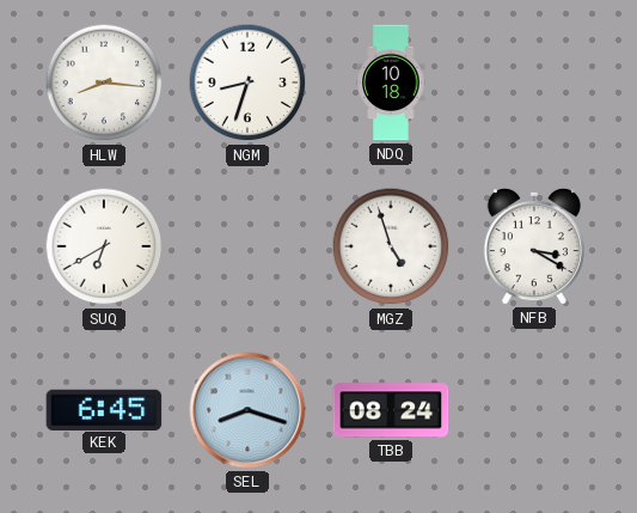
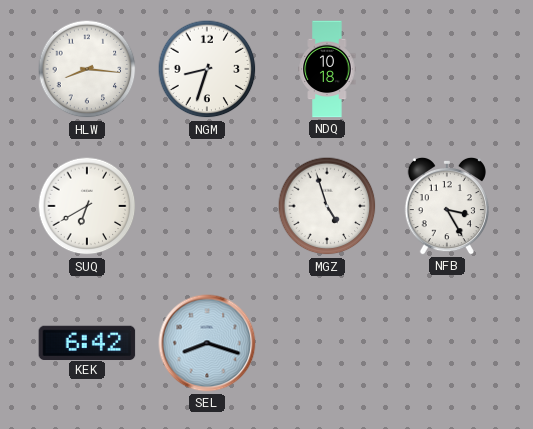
NFB: 3:20 -> 3:25 (447, 206)
KEK: 6:45 -> 6:42 (87, 342)
TBB: 08:24 -> none (391, 410)
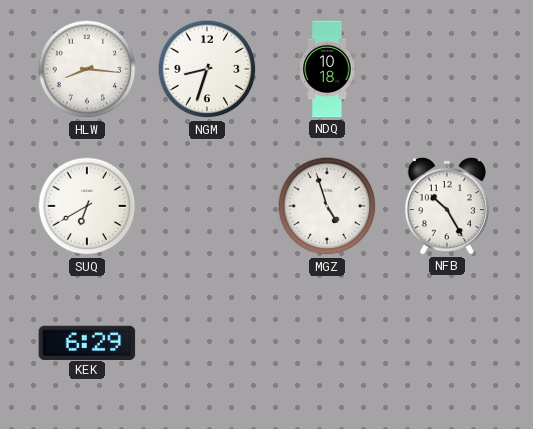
NFB: 3:25 -> 10:25 (447, 206)
KEK: 6:42 -> 6:29 (87, 342)
SEL: 8:18 -> none (207, 343)
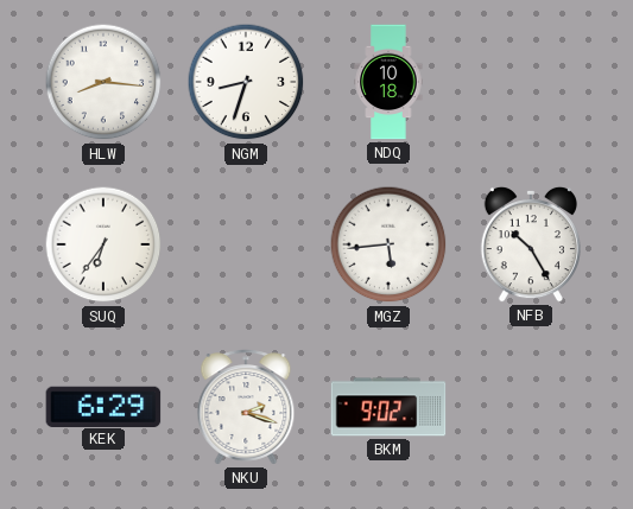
SUQ: 6:40 -> 6:36 (103, 244)
MGZ: 4:57 -> 5:44 (388, 244)
NKU: none -> 2:18 (246, 407)
BKM: none -> 9:02 (388, 407)
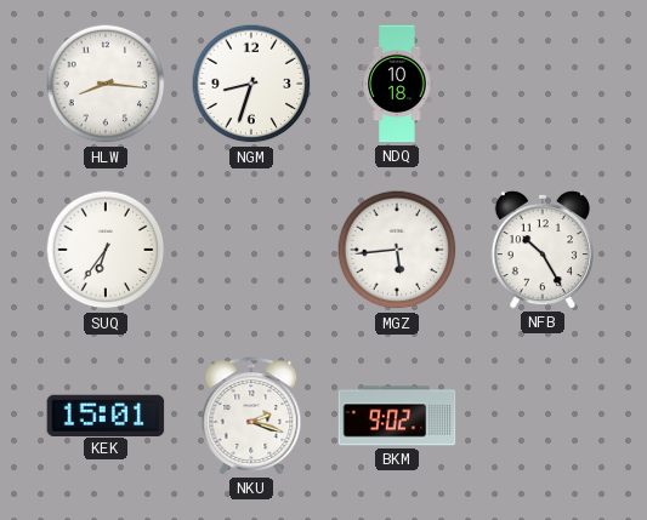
KEK: 6:29 -> 15:01 (106, 415)
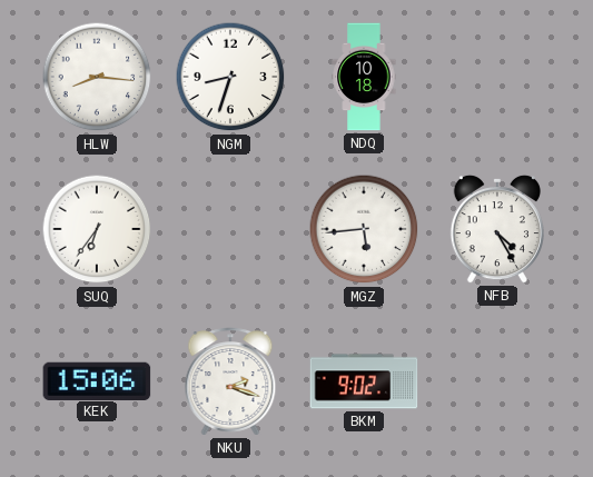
NFB: 10:25 -> 4:25 (497, 229)
KEK: 15:01 -> 15:06 (97, 380)
